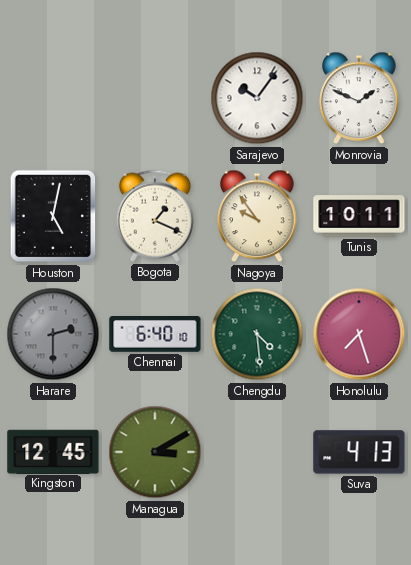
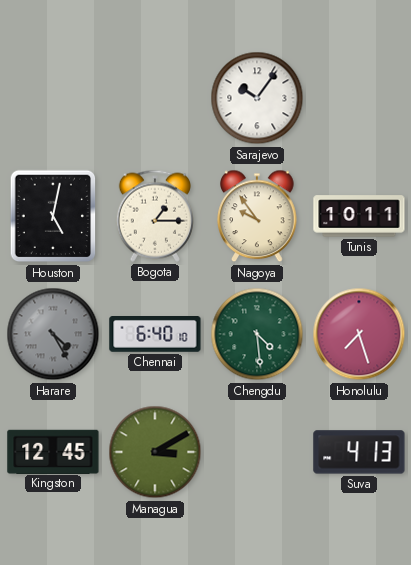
Monrovia: 1:49 -> none (359, 98)
Bogota: 1:19 -> 1:15 (155, 216)
Harare: 2:30 -> 4:25 (53, 334)
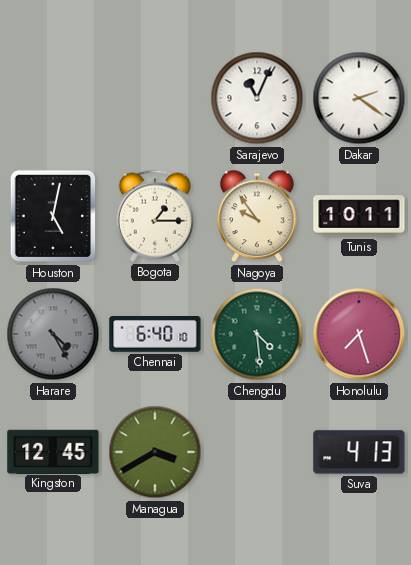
Sarajevo: 10:06 -> 11:04 (257, 98)
Dakar: none -> 2:21 (359, 98)
Managua: 3:10 -> 3:40 (155, 452)
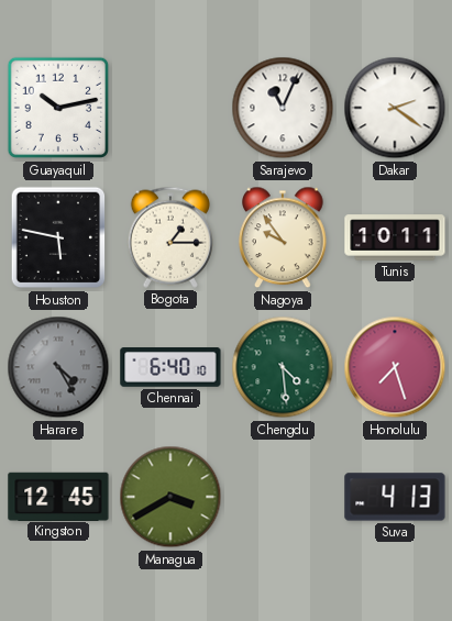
Guayaquil: none -> 10:13 (58, 108)
Houston: 5:02 -> 5:47 (58, 237)
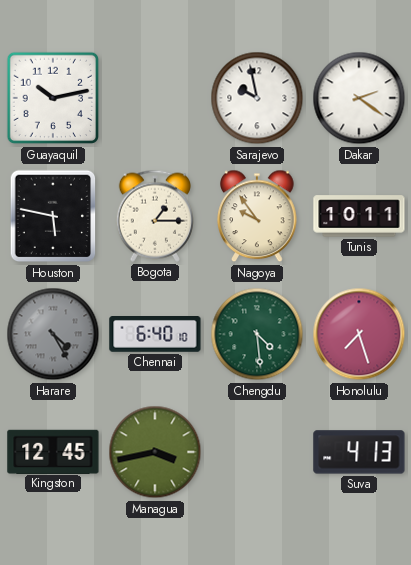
Sarajevo: 11:04 -> 9:58 (257, 98)
Managua: 3:40 -> 3:43 (155, 452)
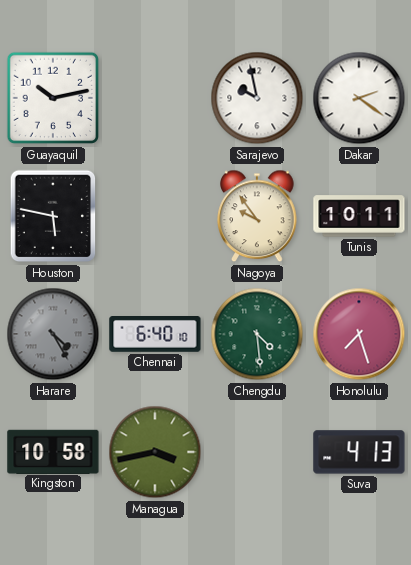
Bogota: 1:15 -> none (155, 216)
Kingston: 12:45 -> 10:58 (53, 451)
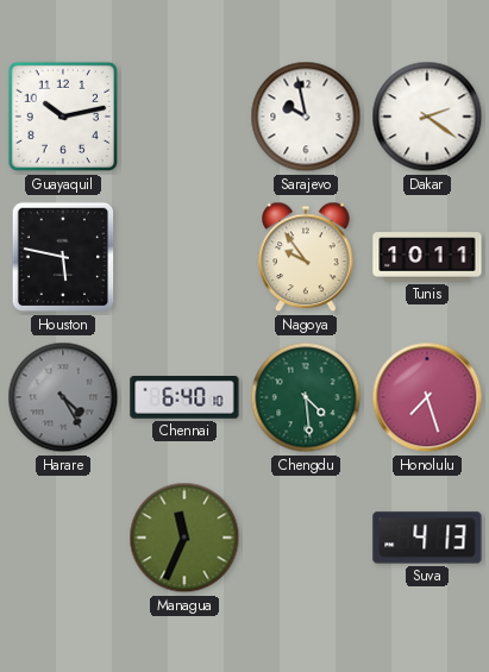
Kingston: 10:58 -> none (53, 451)
Managua: 3:43 -> 11:34 (184, 538)
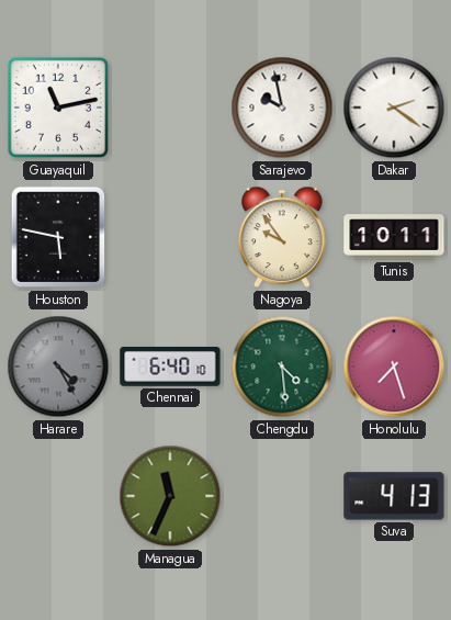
Guayaquil: 10:13 -> 11:13 (58, 108)
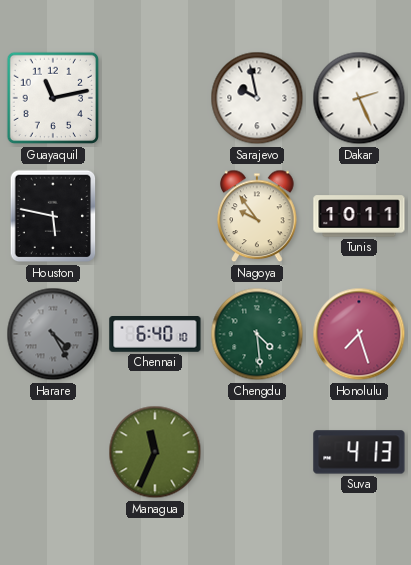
Dakar: 2:21 -> 2:26 (359, 98)
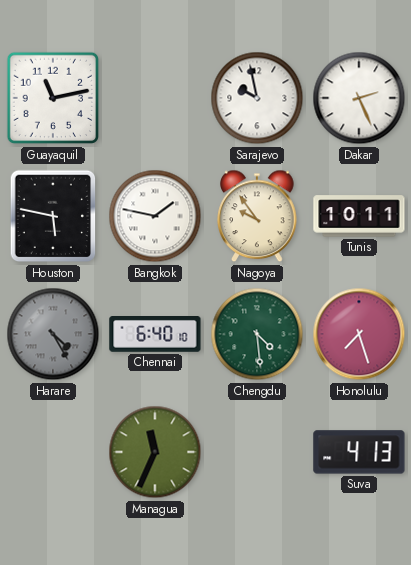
Bangkok: none -> 1:47 (155, 216)
